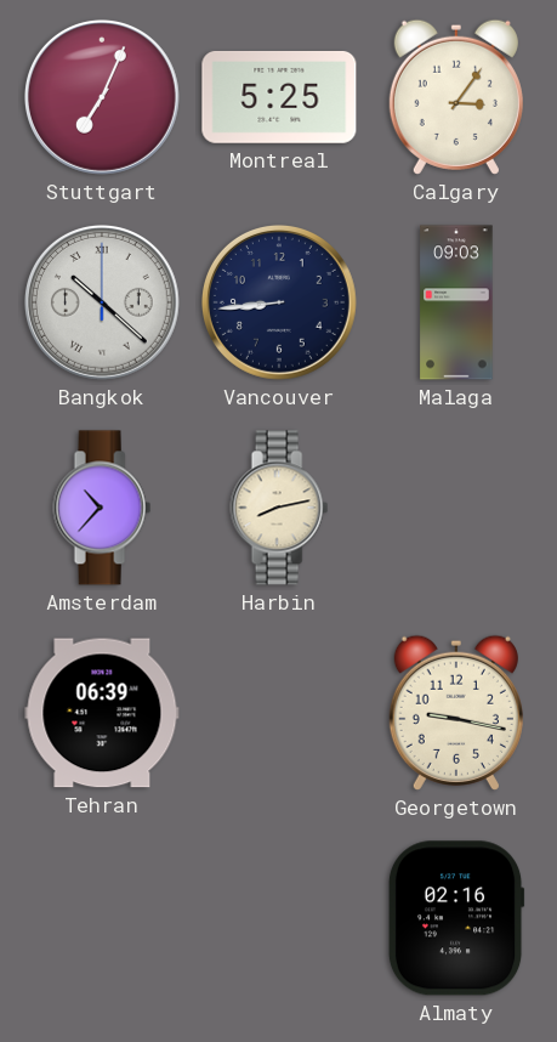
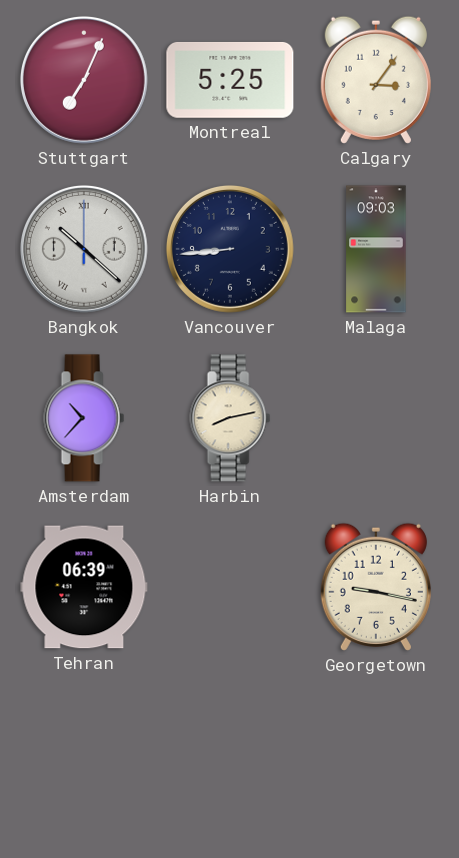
Almaty: 02:16 -> none (456, 918)
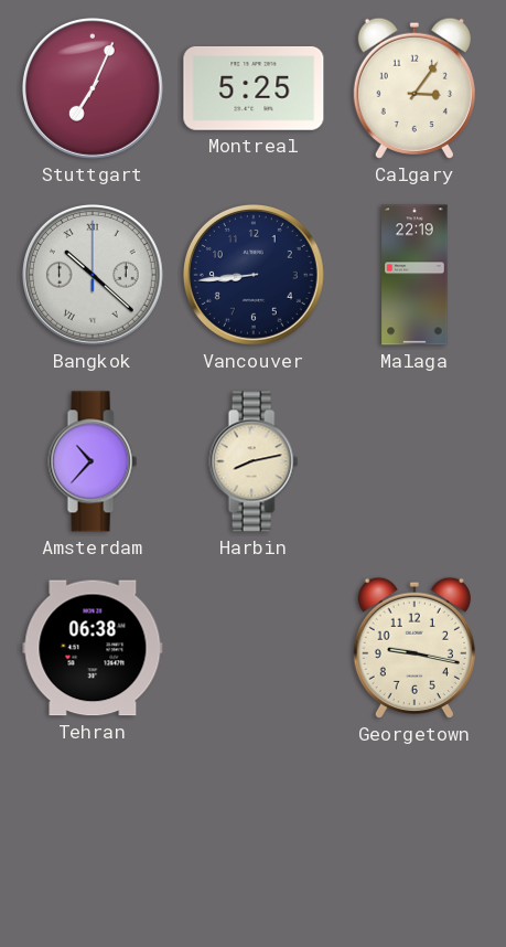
Malaga: 09:03 -> 22:19 (415, 275)
Tehran: 06:39 -> 06:38 (93, 648)
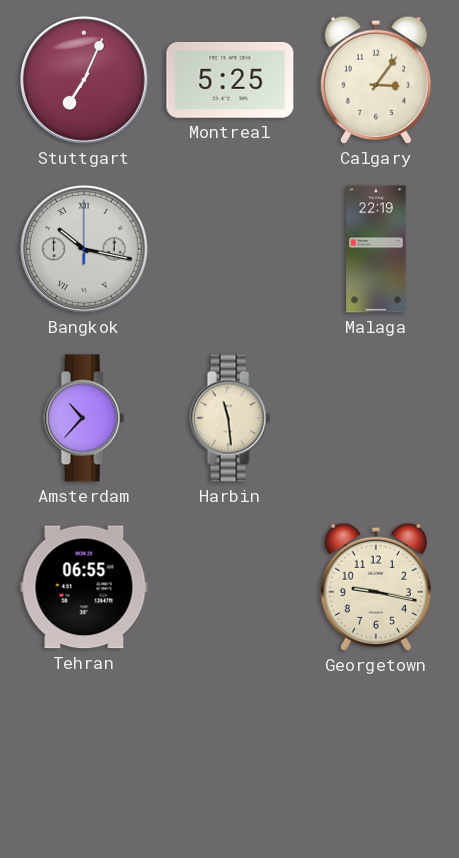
Bangkok: 10:22 -> 10:17 (84, 249)
Vancouver: 8:44 -> none (254, 275)
Harbin: 8:13 -> 11:29 (230, 418)
Tehran: 06:38 -> 06:55 (84, 587)
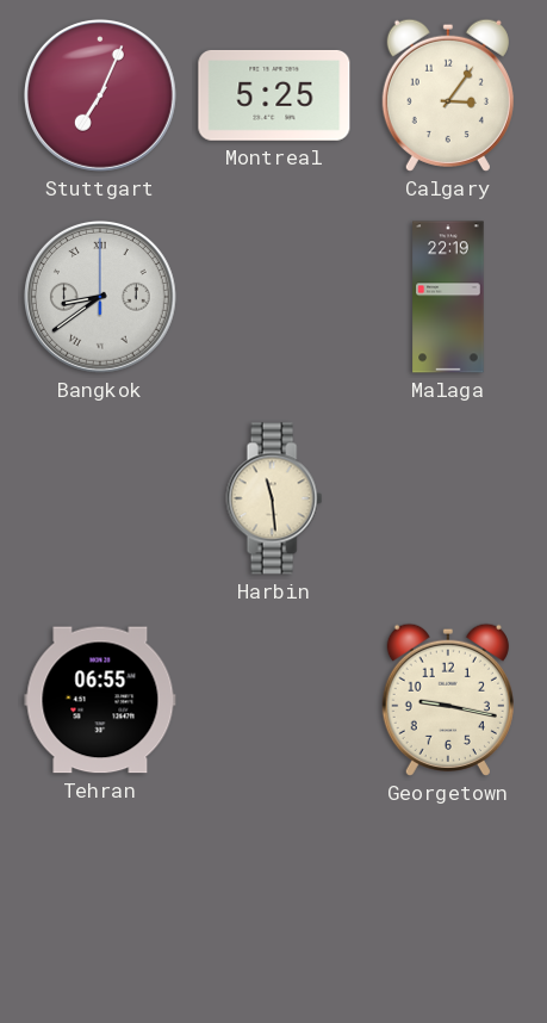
Bangkok: 10:17 -> 8:39 (100, 297)
Amsterdam: 10:37 -> none (84, 418)
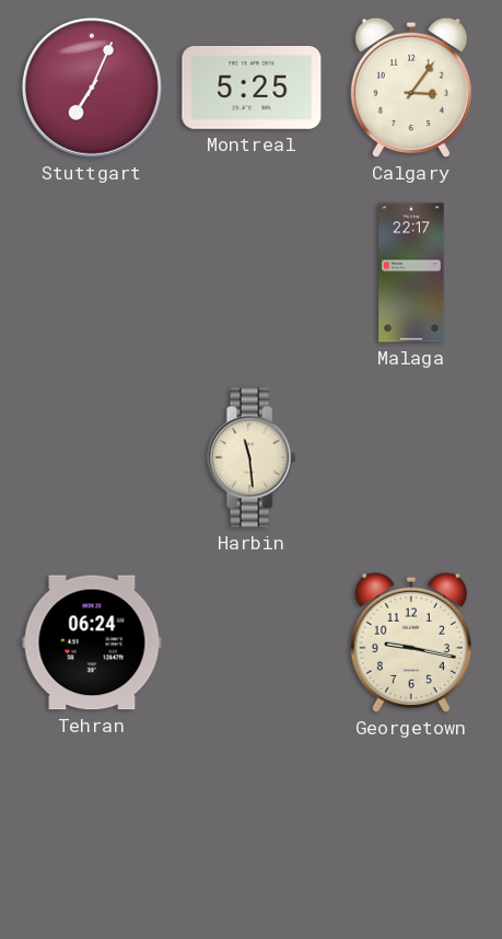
Bangkok: 8:39 -> none (100, 297)
Malaga: 22:19 -> 22:17 (411, 273)
Tehran: 06:55 -> 06:24 (92, 642)
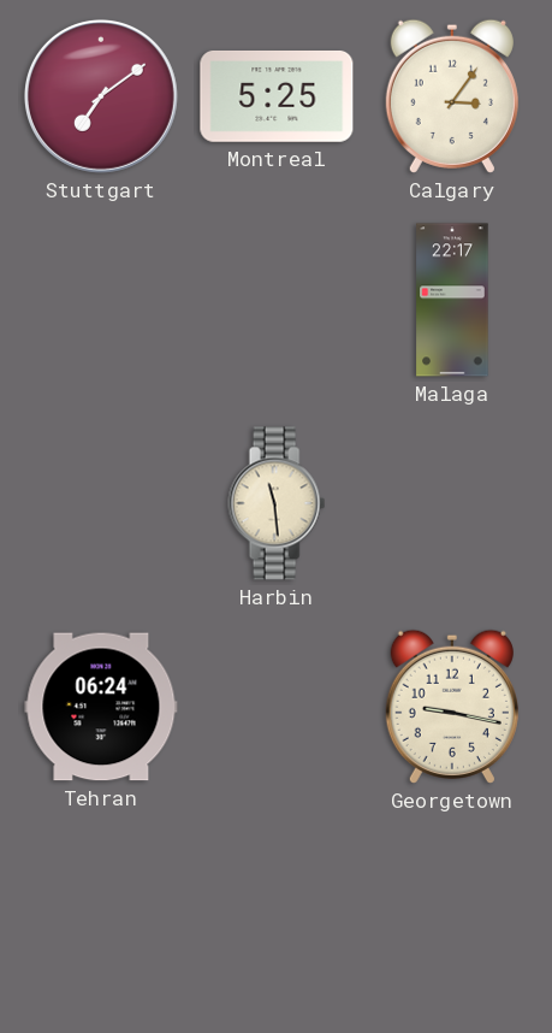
Stuttgart: 7:04 -> 7:09 (101, 96)
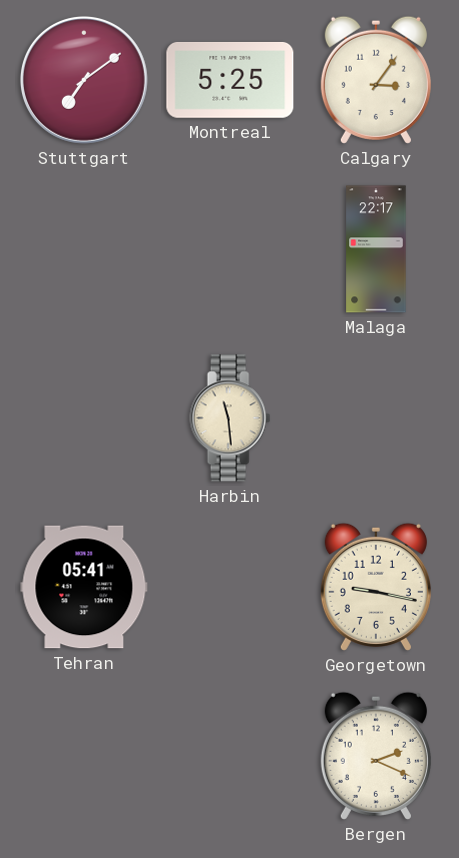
Tehran: 06:24 -> 05:41 (84, 587)
Bergen: none -> 2:19 (376, 756)
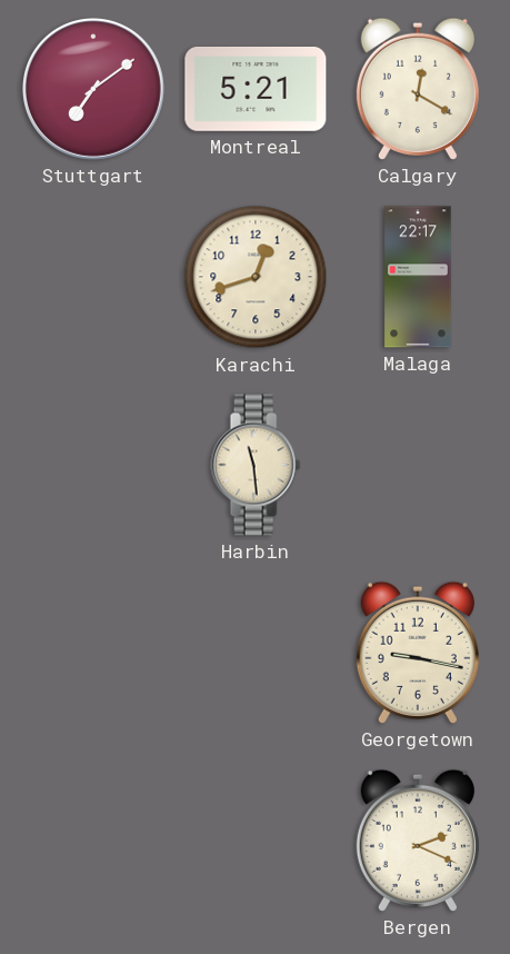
Montreal: 5:25 -> 5:21 (256, 89)
Calgary: 3:06 -> 12:20 (418, 89)
Karachi: none -> 12:42 (256, 277)
Tehran: 05:41 -> none (84, 587)
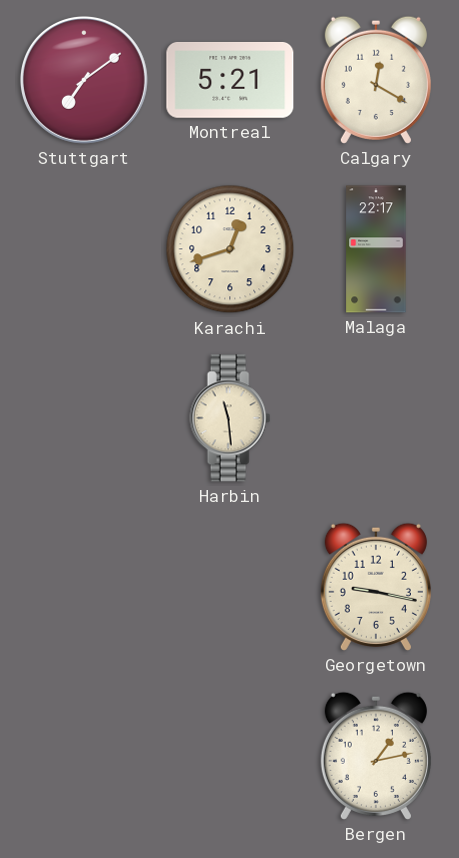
Bergen: 2:19 -> 1:13 (376, 756)
